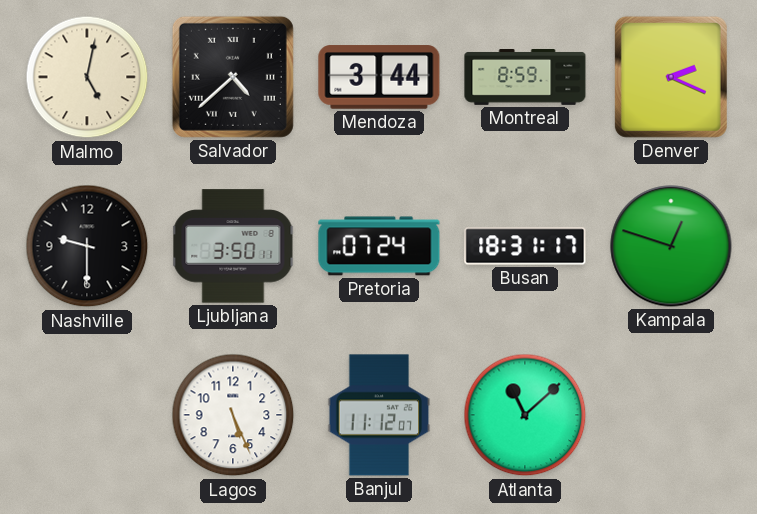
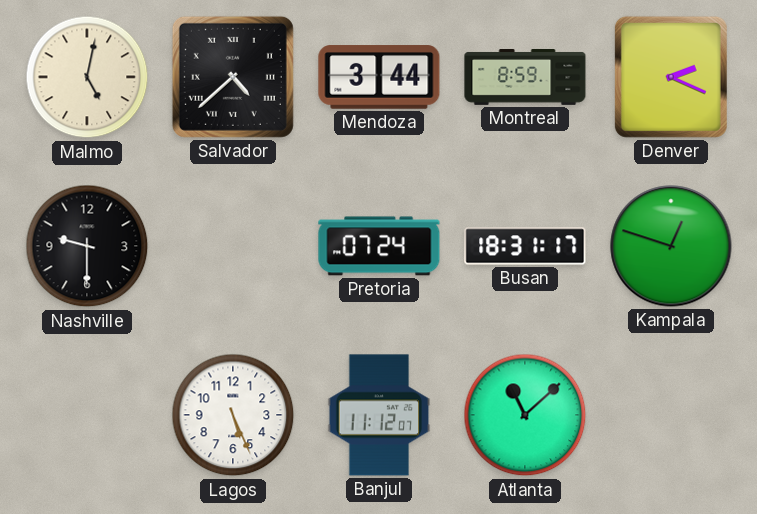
Ljubljana: 3:50 -> none (233, 246)
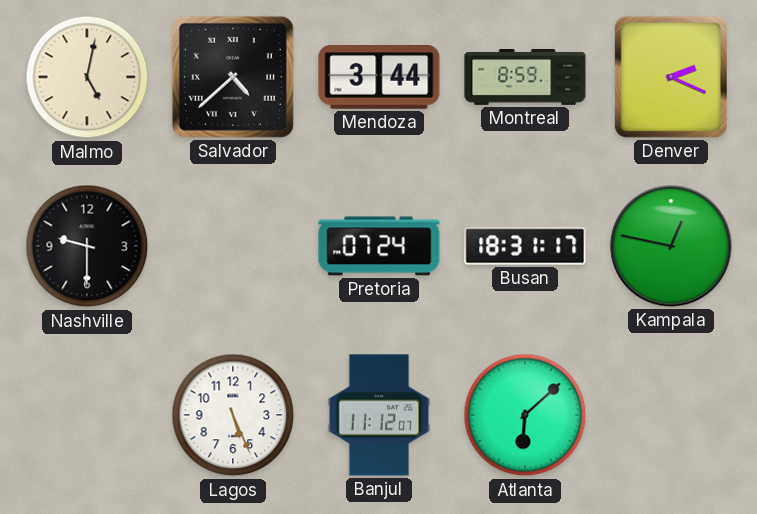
Kampala: 12:48 -> 12:47 (671, 246)
Atlanta: 11:08 -> 6:08 (525, 415)
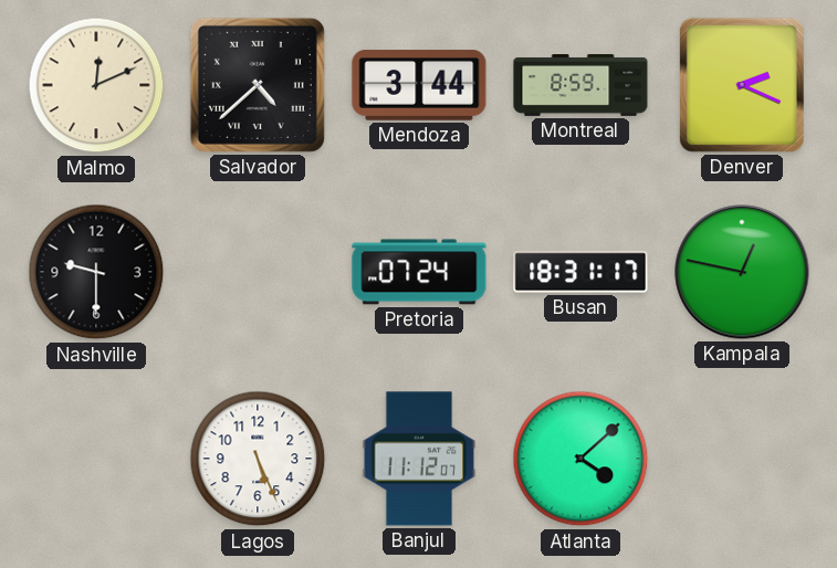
Malmo: 5:02 -> 12:11 (96, 85)
Atlanta: 6:08 -> 4:08 (580, 459)
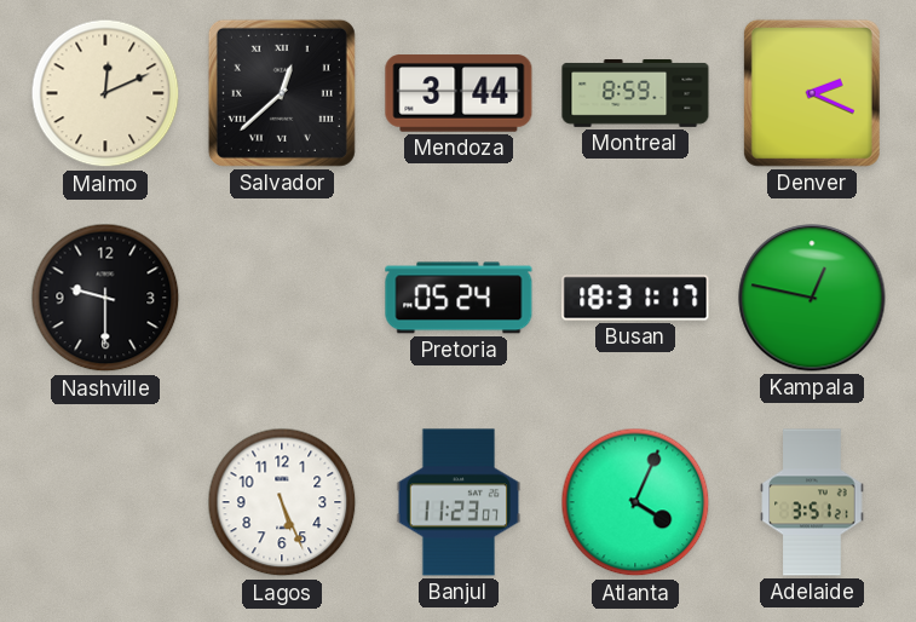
Salvador: 4:38 -> 12:38 (282, 93)
Pretoria: 07:24 -> 05:24 (459, 298)
Banjul: 11:12 -> 11:23 (459, 502)
Atlanta: 4:08 -> 4:04 (635, 502)
Adelaide: none -> 3:51 (812, 502)
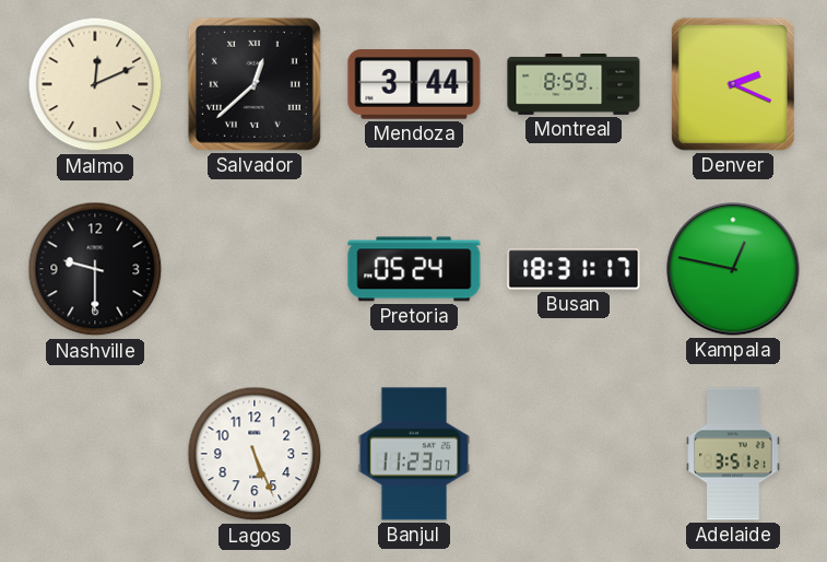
Atlanta: 4:04 -> none (635, 502)
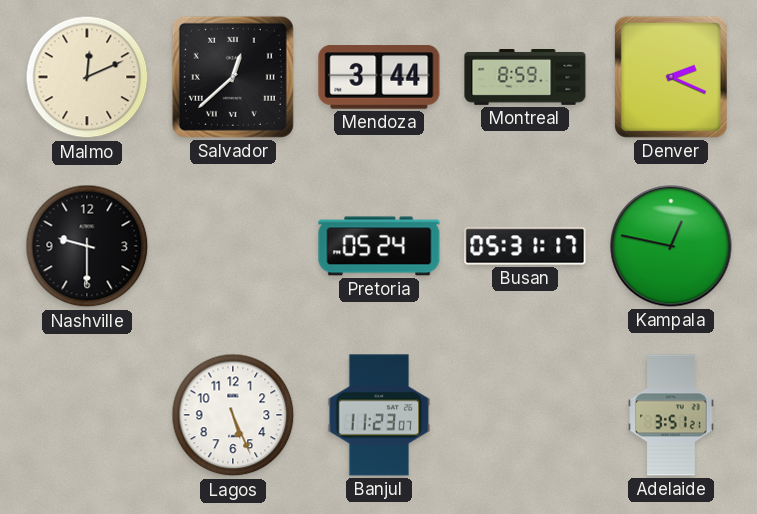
Busan: 18:31 -> 05:31 (525, 246)
